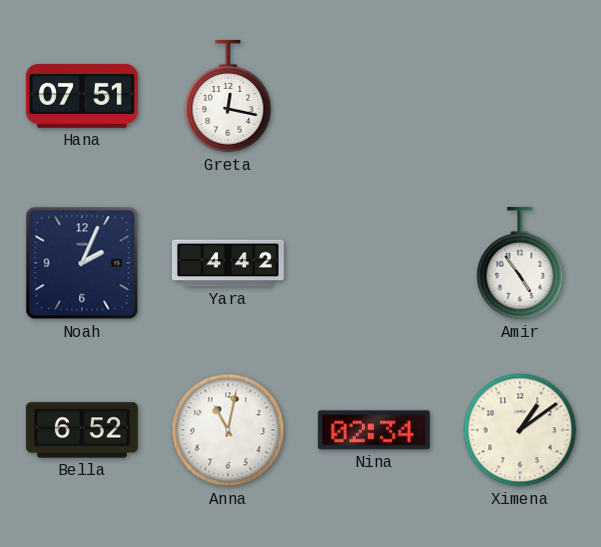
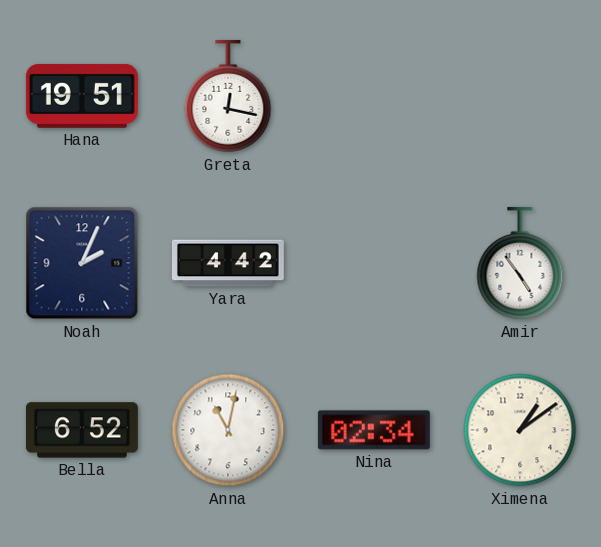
Hana: 07:51 -> 19:51 (82, 96)
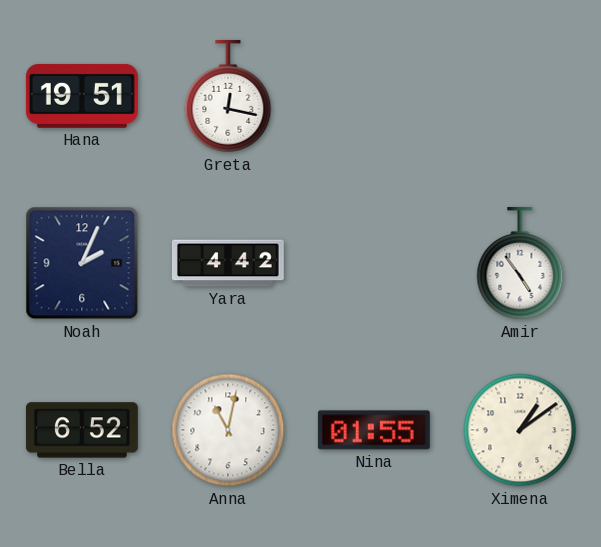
Nina: 02:34 -> 01:55 (374, 430)
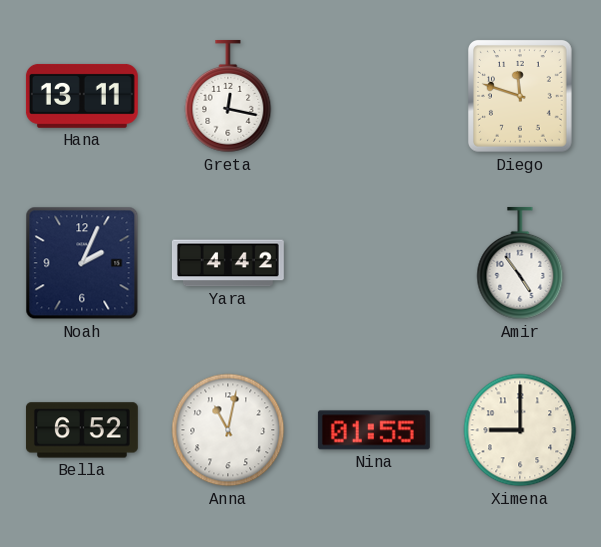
Hana: 19:51 -> 13:11 (82, 96)
Diego: none -> 11:48 (521, 97)
Ximena: 1:09 -> 9:00 (520, 430)
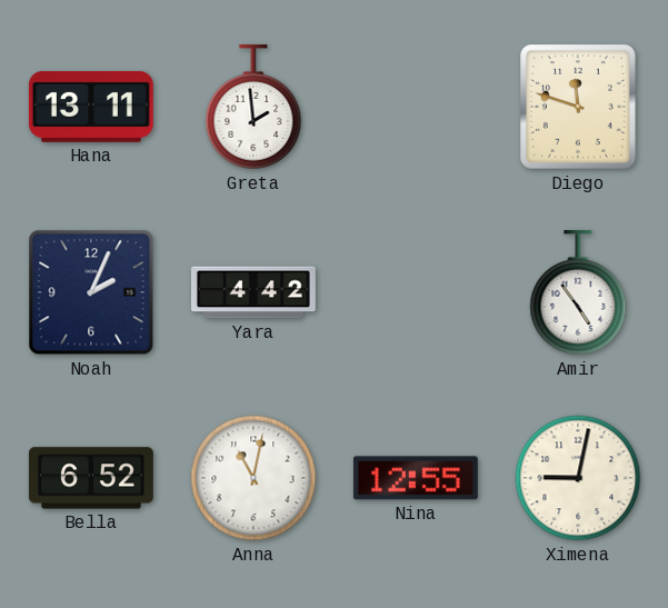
Greta: 12:17 -> 1:59 (253, 107)
Nina: 01:55 -> 12:55 (416, 478)
Ximena: 9:00 -> 9:02 (578, 478)
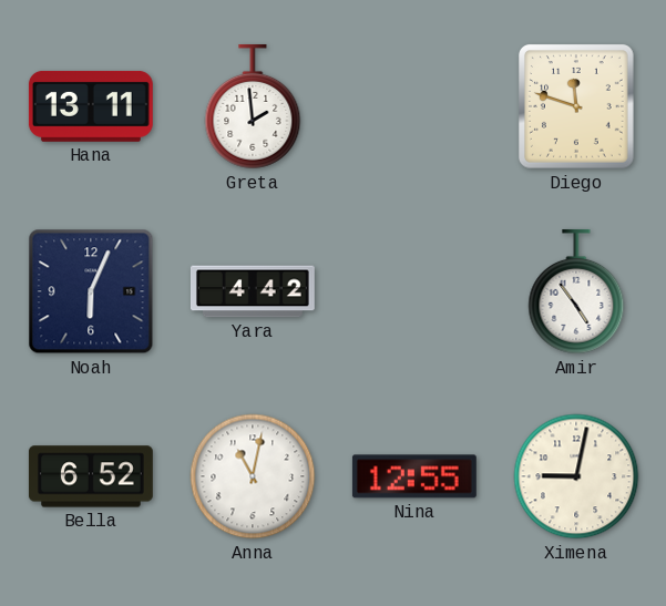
Noah: 2:04 -> 6:04 (91, 291)
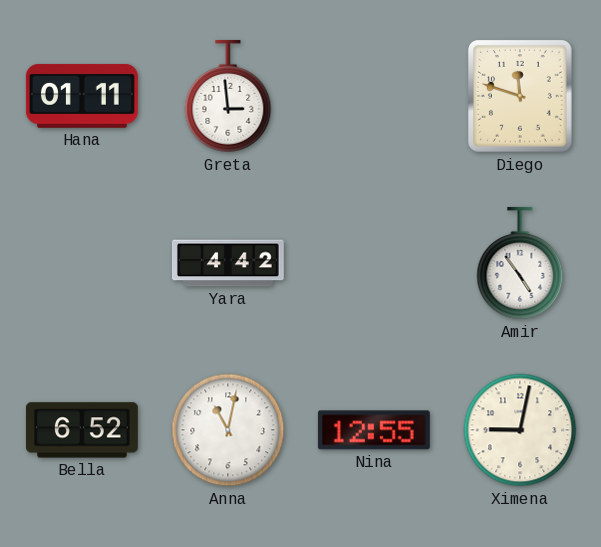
Hana: 13:11 -> 01:11 (82, 96)
Greta: 1:59 -> 2:59 (228, 96)
Noah: 6:04 -> none (91, 291)
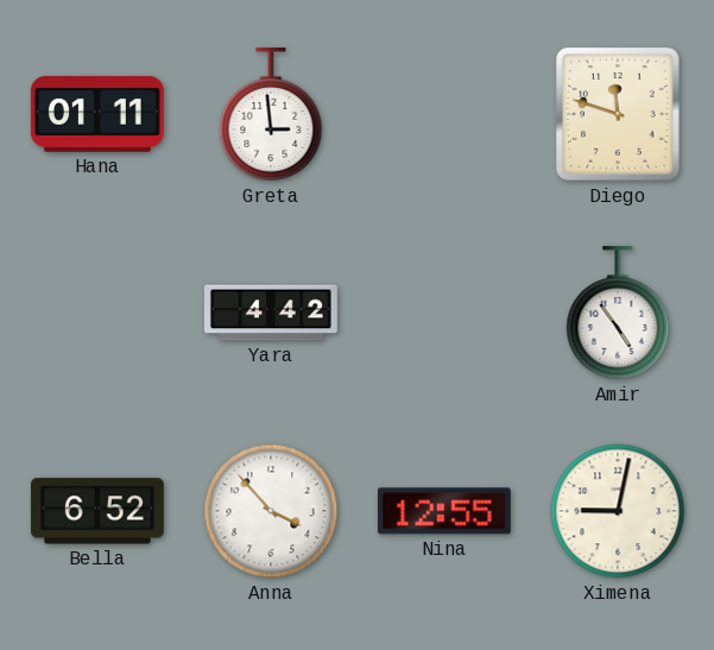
Anna: 11:02 -> 3:53 (271, 511)
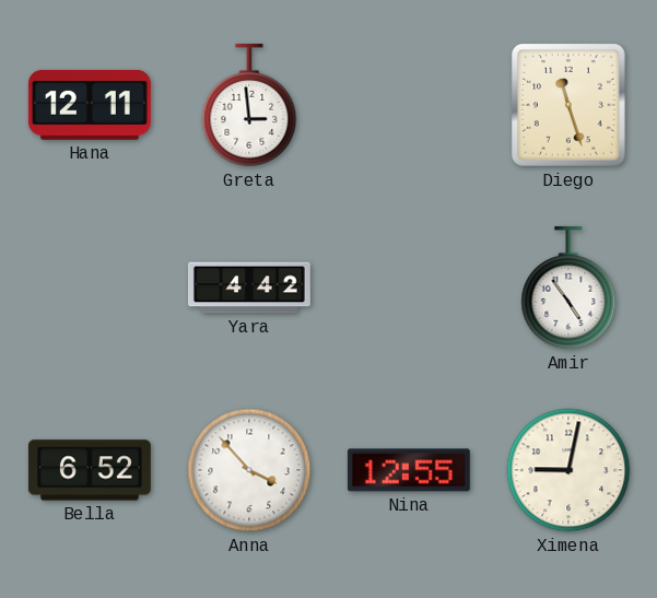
Hana: 01:11 -> 12:11 (90, 105)
Diego: 11:48 -> 11:27 (570, 106)
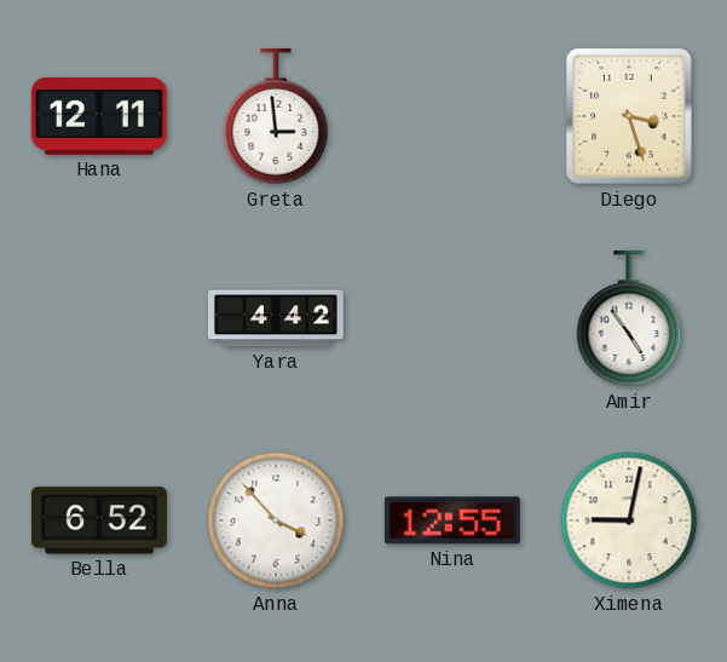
Diego: 11:27 -> 3:27 (630, 117)
